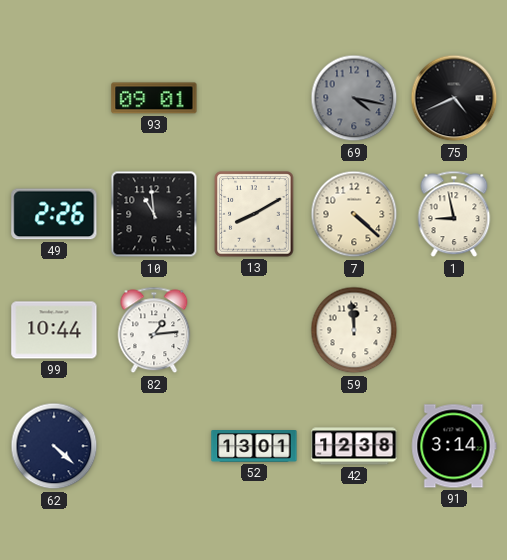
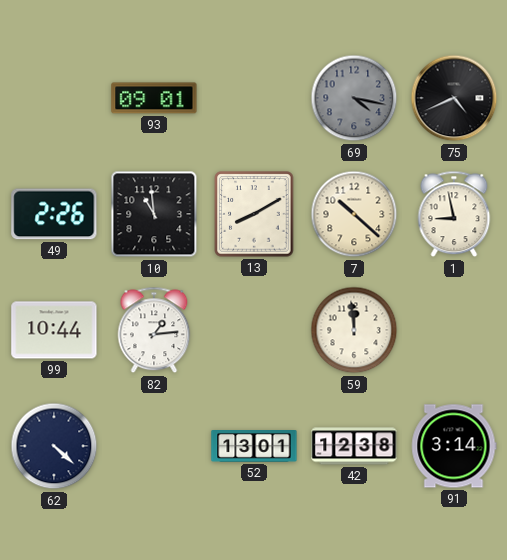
7: 4:22 -> 10:22 (354, 214)
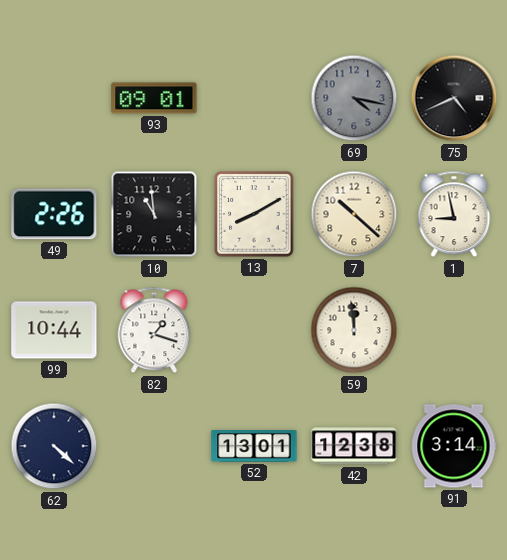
82: 1:14 -> 1:18 (154, 330)
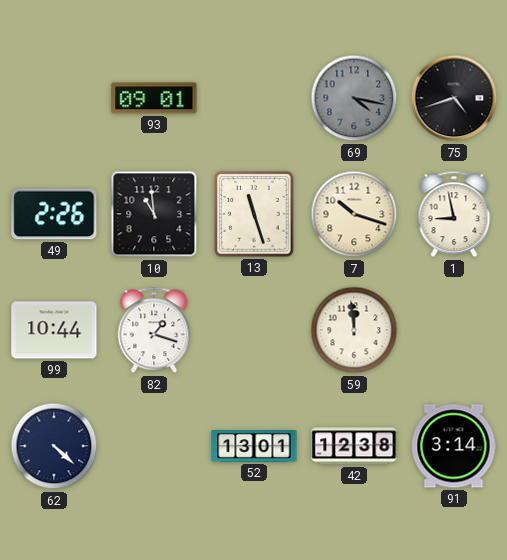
75: 4:41 -> 4:42 (454, 98)
13: 8:10 -> 11:27 (254, 214)
7: 10:22 -> 10:18 (354, 214)
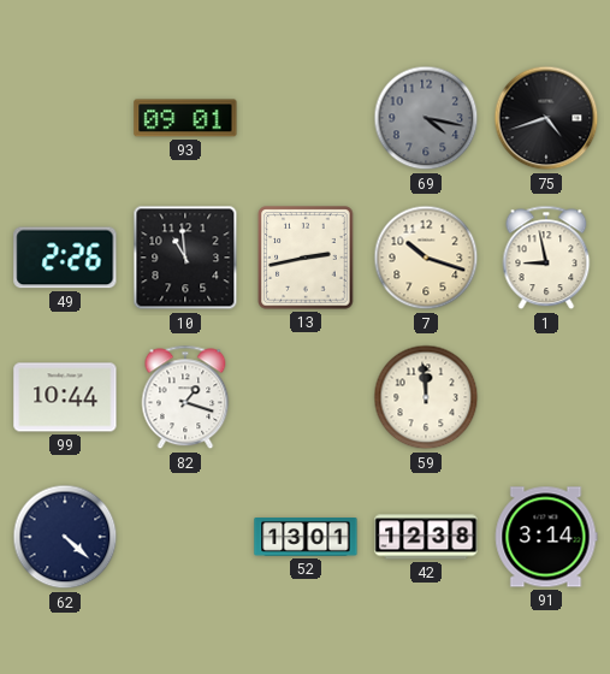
13: 11:27 -> 2:43 (306, 258)
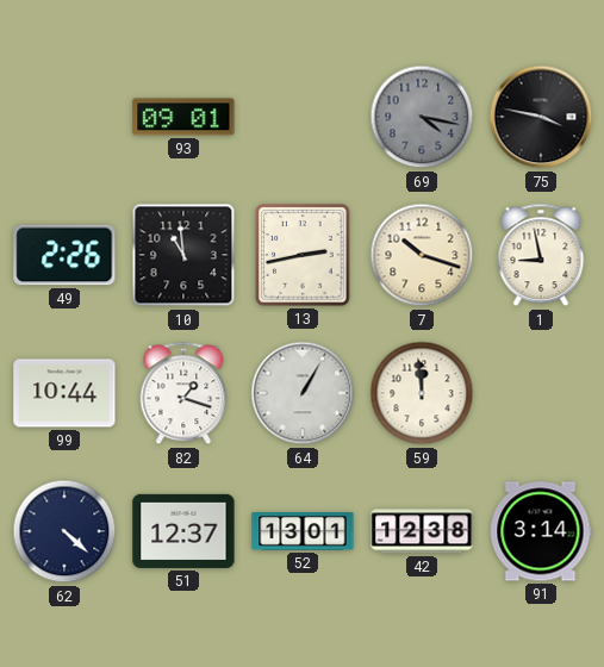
75: 4:42 -> 3:47 (541, 117)
64: none -> 1:05 (303, 393)
51: none -> 12:37 (183, 531)
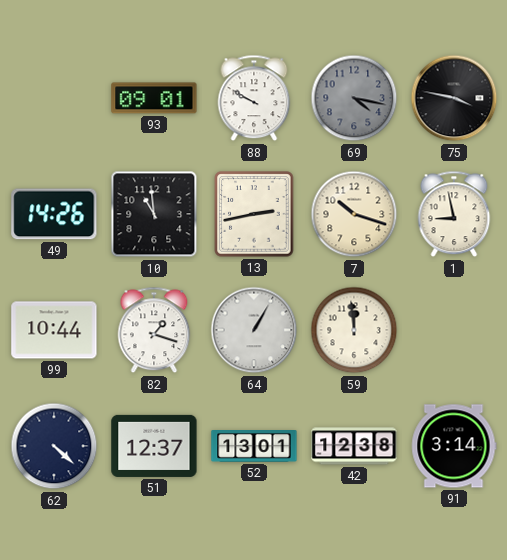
88: none -> 9:50 (254, 98)
49: 2:26 -> 14:26 (54, 214)
